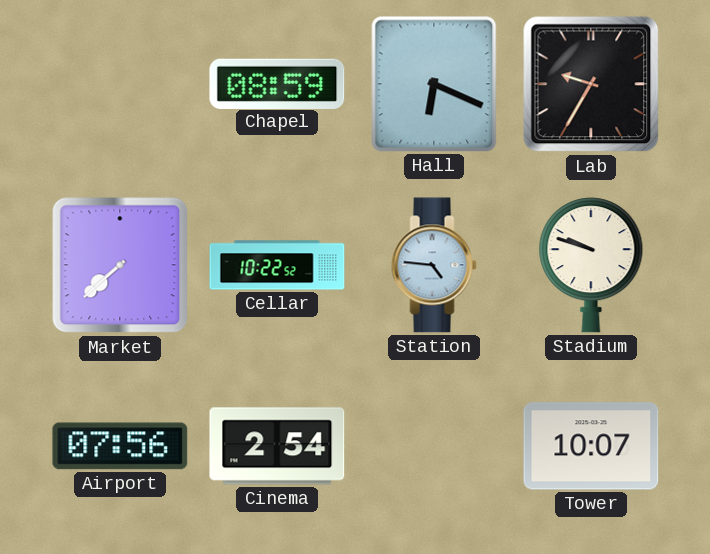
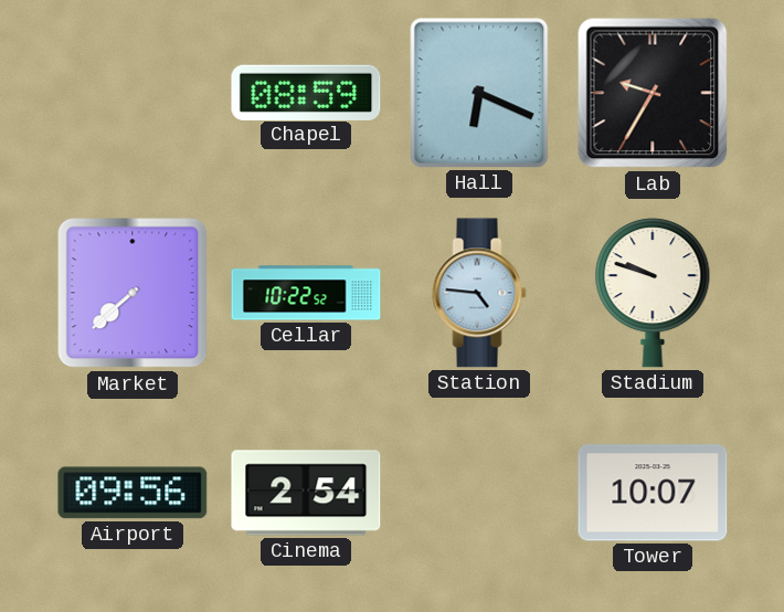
Airport: 07:56 -> 09:56 (133, 493)
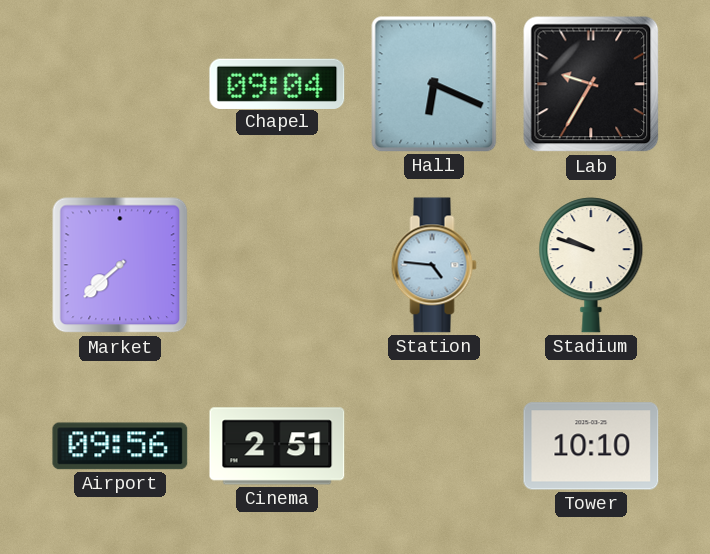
Chapel: 08:59 -> 09:04 (277, 83)
Cellar: 10:22 -> none (306, 293)
Cinema: 2:54 -> 2:51 (277, 446)
Tower: 10:07 -> 10:10 (591, 446)
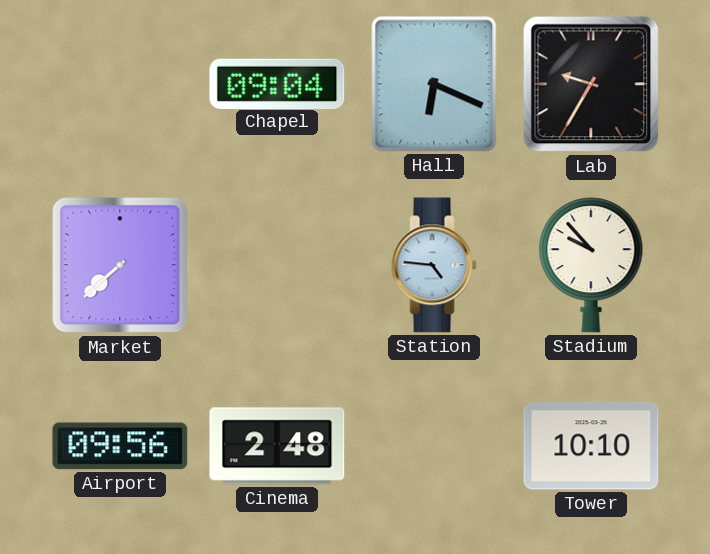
Stadium: 9:48 -> 9:53 (591, 265)
Cinema: 2:51 -> 2:48 (277, 446)
